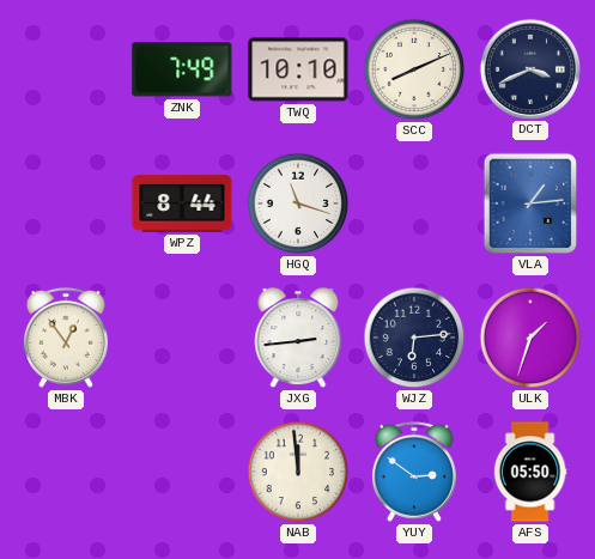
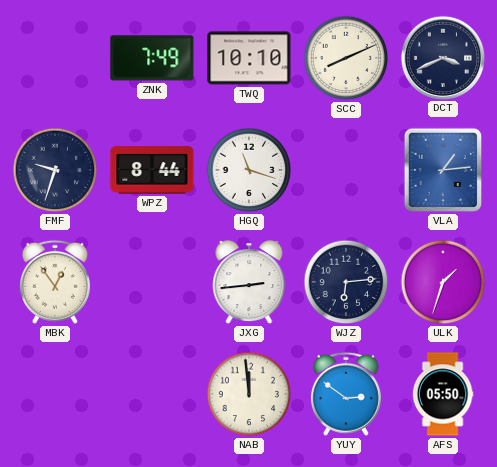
FMF: none -> 9:33 (55, 170)
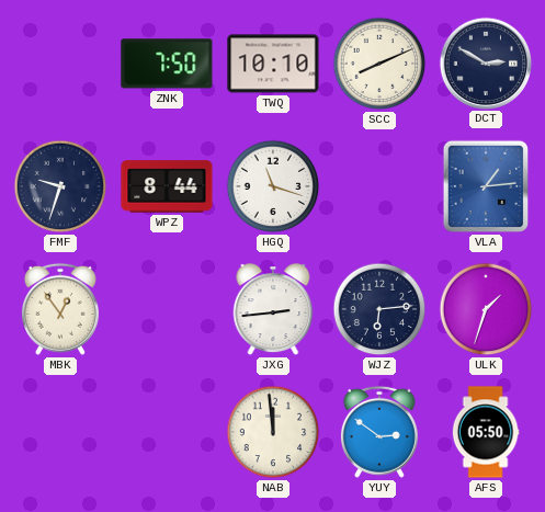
ZNK: 7:49 -> 7:50 (167, 64)
DCT: 3:41 -> 2:50 (485, 62)
